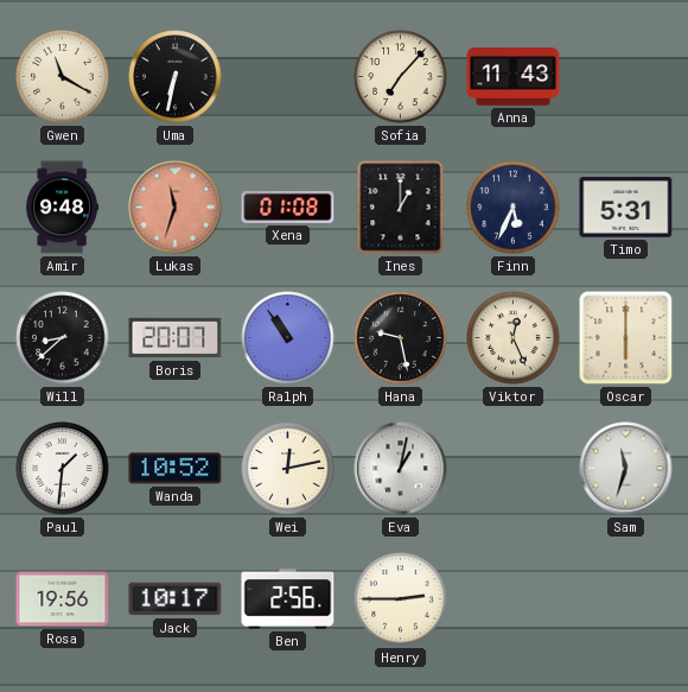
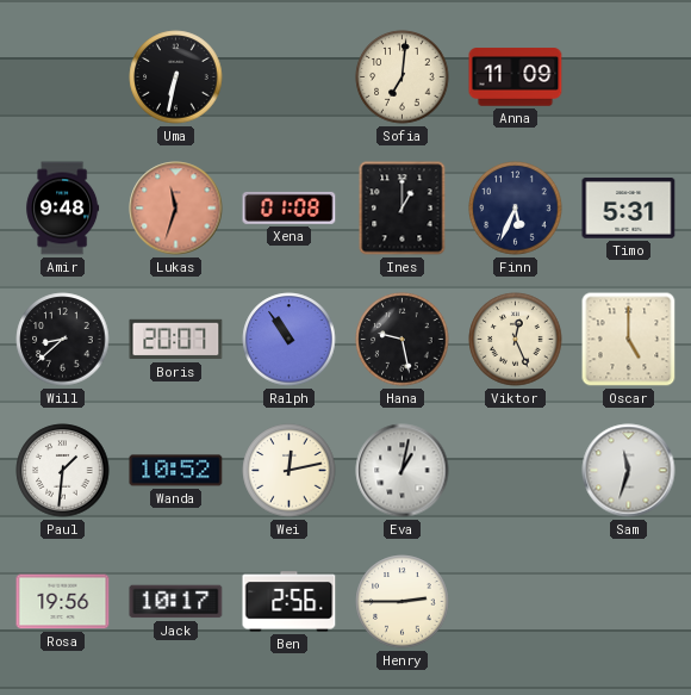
Gwen: 11:20 -> none (63, 77)
Sofia: 7:07 -> 7:01 (403, 77)
Anna: 11:43 -> 11:09 (516, 77)
Oscar: 6:00 -> 5:00 (629, 340)
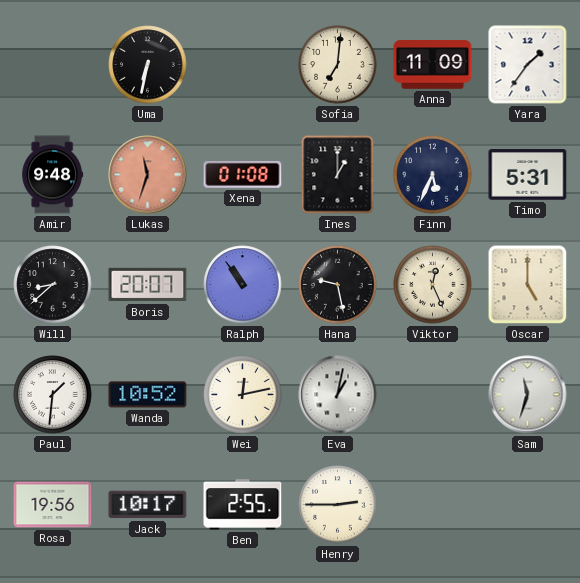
Yara: none -> 1:36 (528, 65)
Ben: 2:56 -> 2:55 (243, 505)
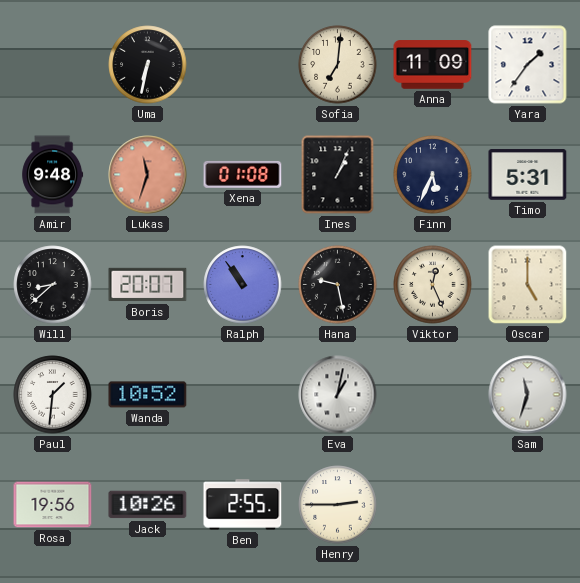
Ines: 1:00 -> 1:04 (338, 175)
Wei: 12:13 -> none (243, 395)
Jack: 10:17 -> 10:26 (148, 505)
